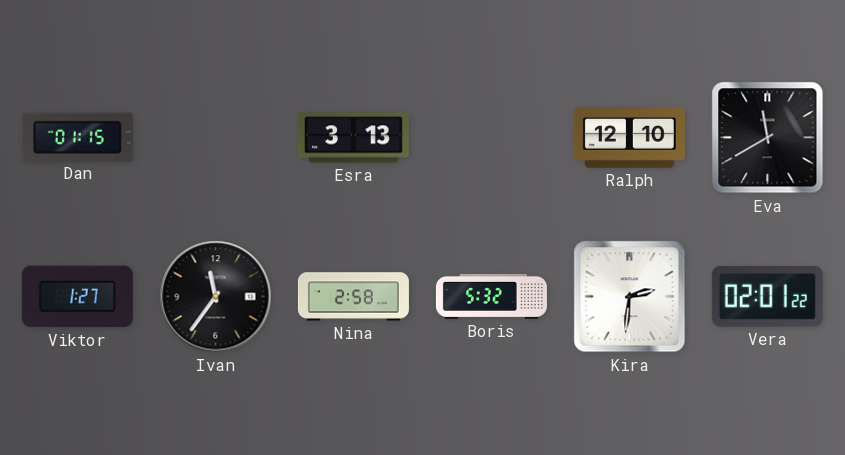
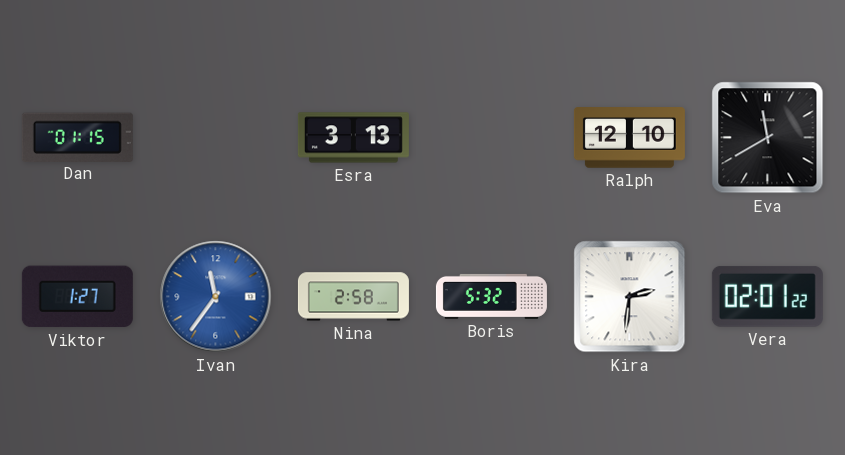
Ivan dial: black -> blue (216, 297)
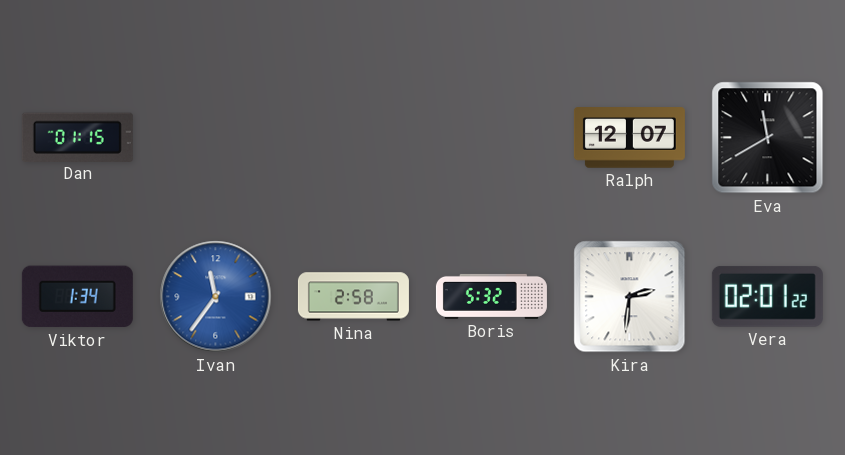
Esra: 3:13 -> none (353, 138)
Ralph: 12:10 -> 12:07 (629, 138)
Viktor: 1:27 -> 1:34 (77, 297)
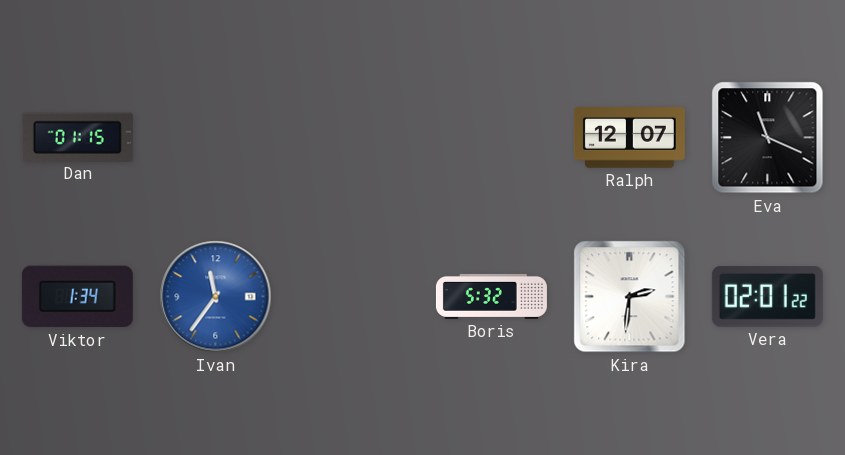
Eva: 11:40 -> 11:19 (768, 138)
Nina: 2:58 -> none (353, 297)
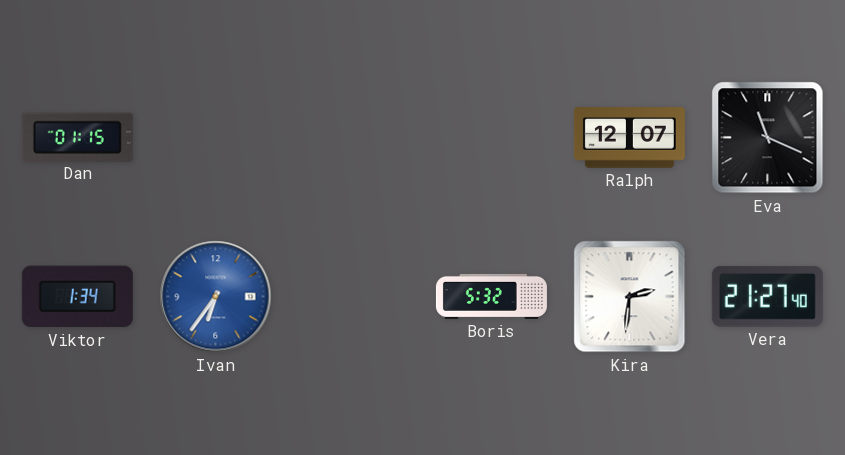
Ivan: 11:36 -> 6:36 (216, 297)
Vera: 02:01 -> 21:27 (767, 296)
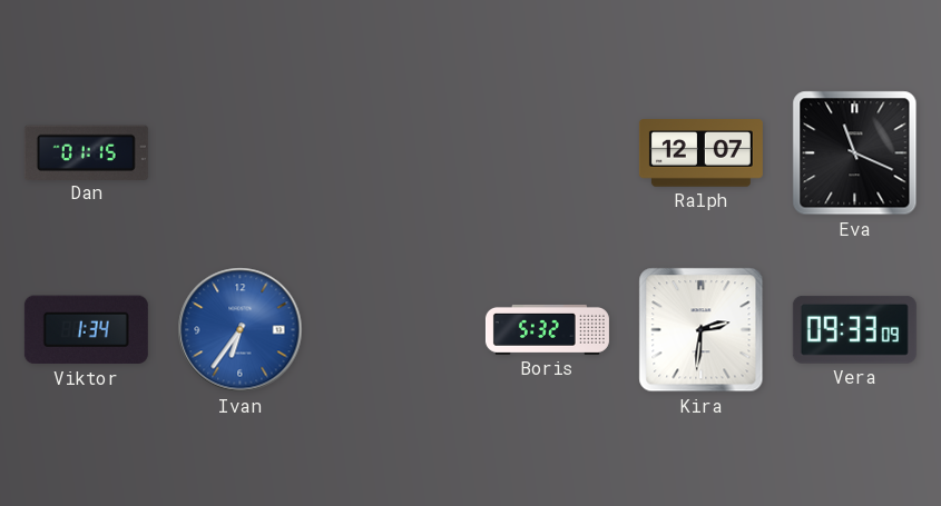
Vera: 21:27 -> 09:33 (854, 329)
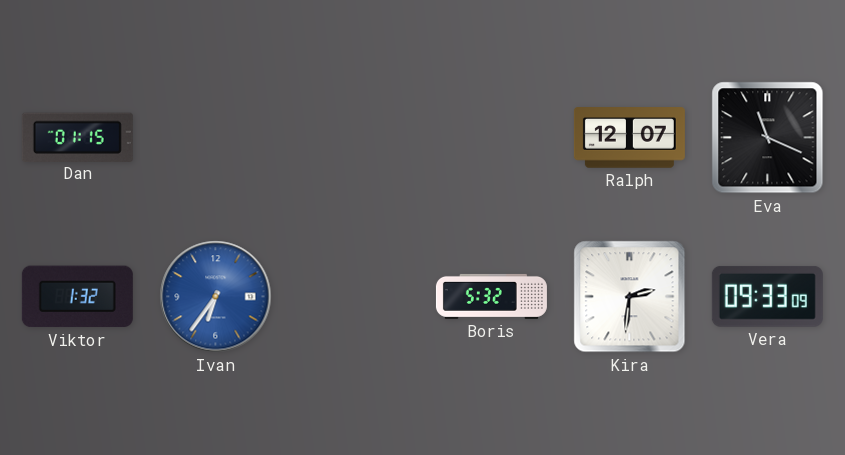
Viktor: 1:34 -> 1:32 (77, 297)
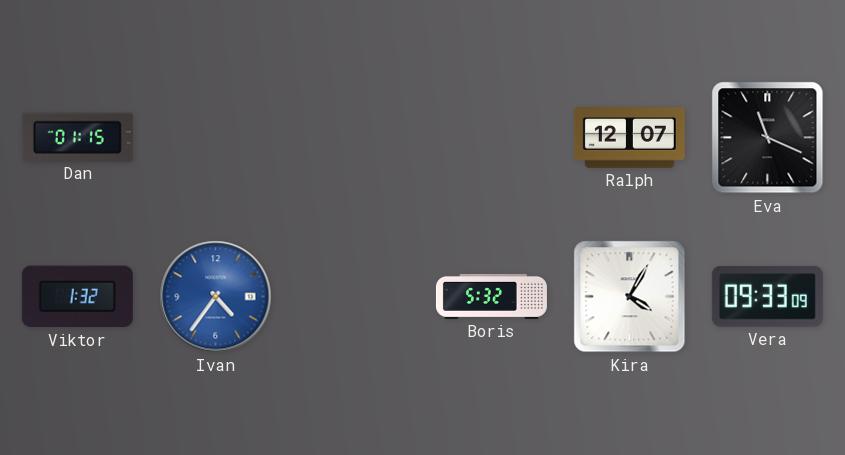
Ivan: 6:36 -> 4:36 (216, 297)
Kira: 2:31 -> 4:05 (630, 297)
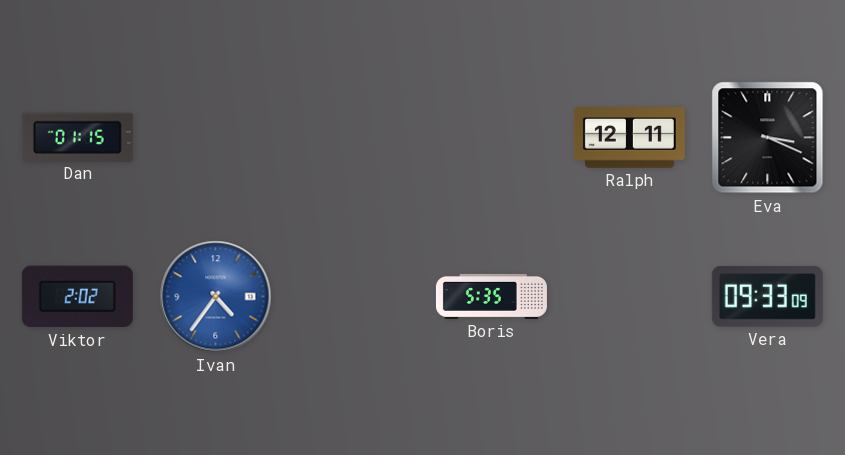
Ralph: 12:07 -> 12:11 (629, 138)
Eva: 11:19 -> 3:19 (768, 138)
Viktor: 1:32 -> 2:02 (77, 297)
Boris: 5:32 -> 5:35 (491, 296)
Kira: 4:05 -> none (630, 297)
